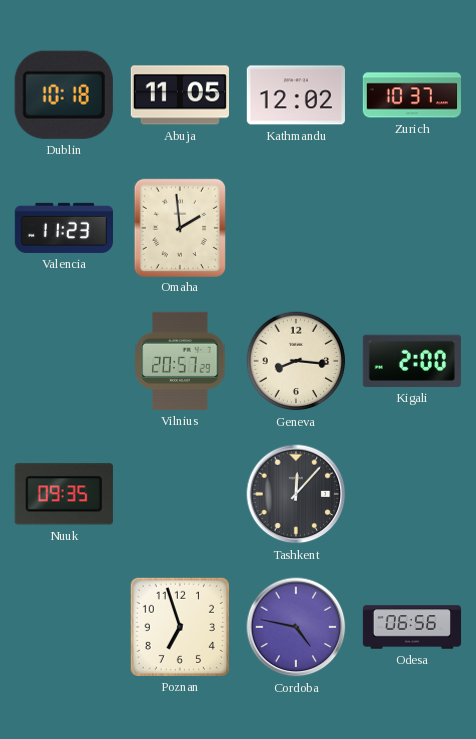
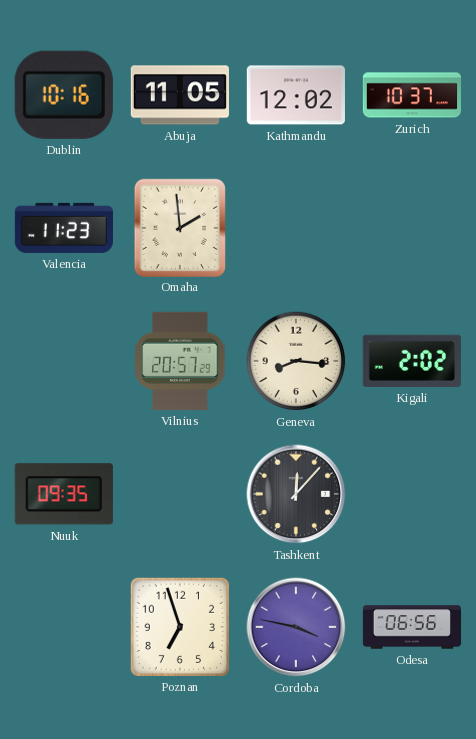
Dublin: 10:18 -> 10:16 (64, 95)
Kigali: 2:00 -> 2:02 (412, 361)
Cordoba: 4:47 -> 3:47 (296, 627)
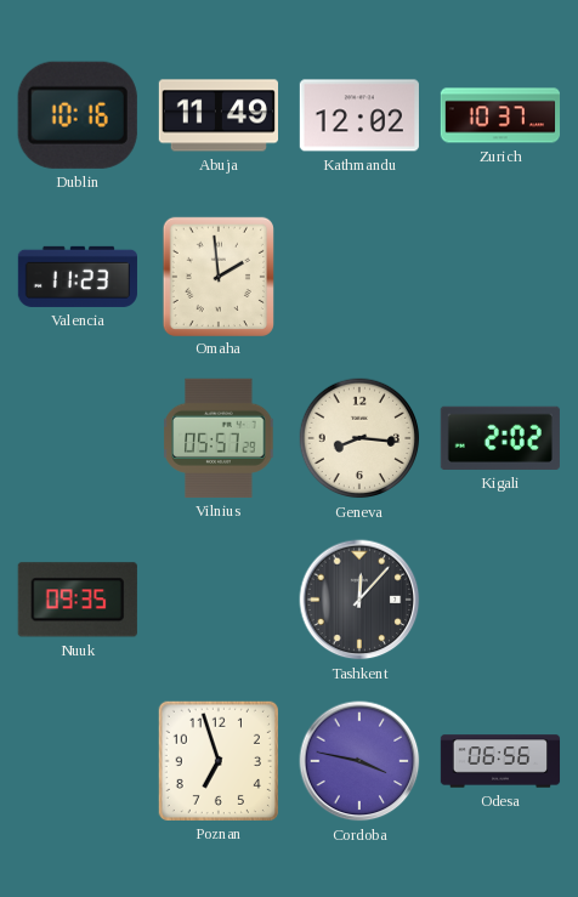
Abuja: 11:05 -> 11:49 (217, 115)
Vilnius: 20:57 -> 05:57 (219, 438)
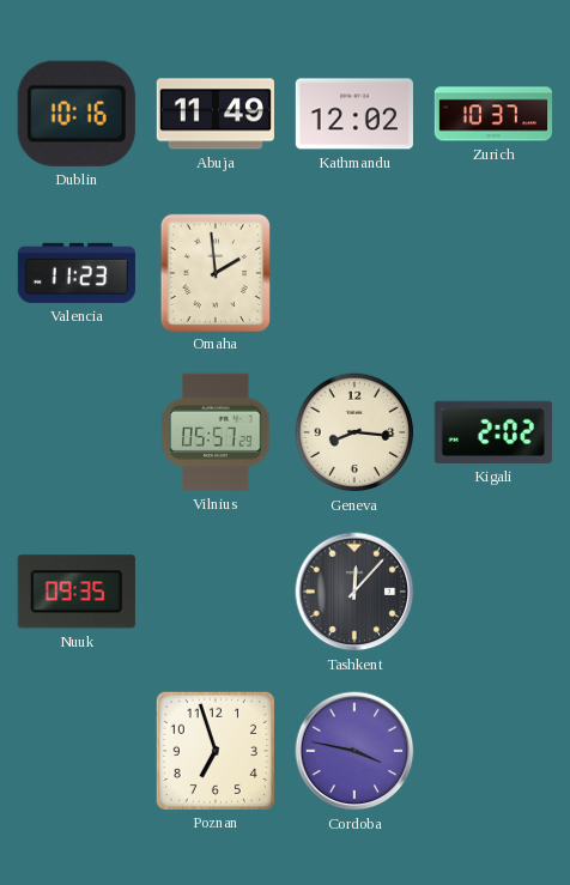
Odesa: 06:56 -> none (500, 761)
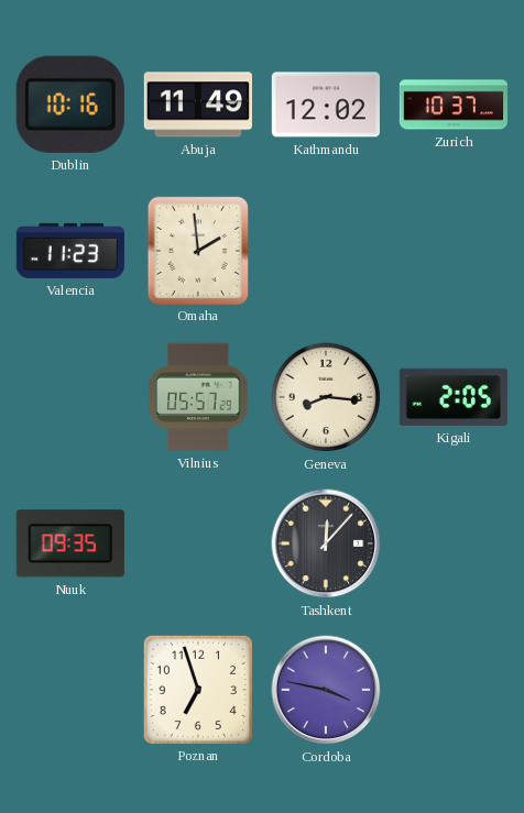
Kigali: 2:02 -> 2:05 (454, 397)
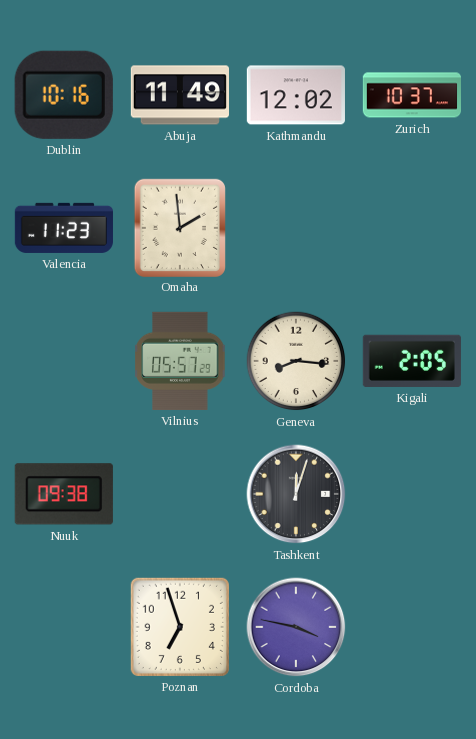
Nuuk: 09:35 -> 09:38 (64, 494)
Tashkent: 12:07 -> 12:03 (296, 494)
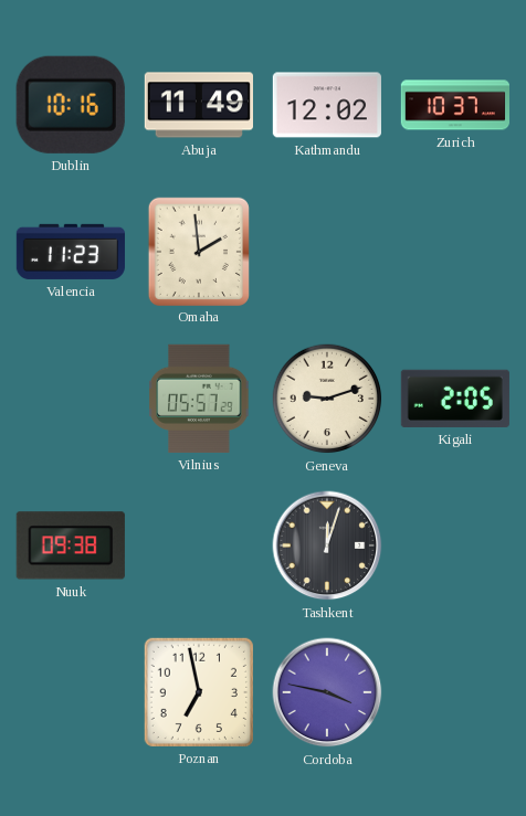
Geneva: 8:16 -> 9:12 (327, 399)
Poznan: 6:57 -> 6:58 (199, 692)
